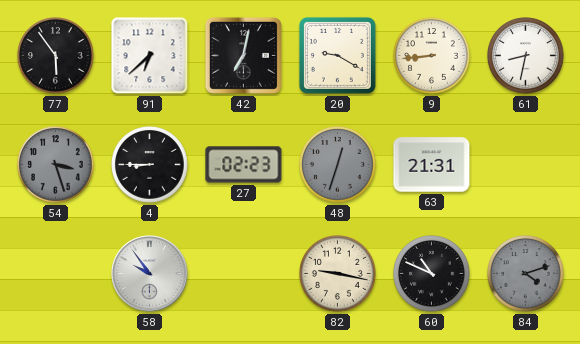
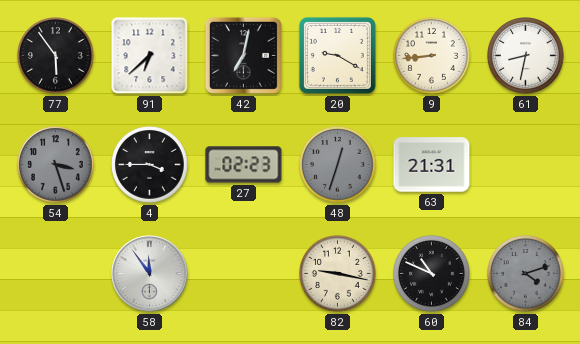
4: 8:45 -> 3:45 (150, 165)
58: 9:54 -> 11:54 (150, 274)
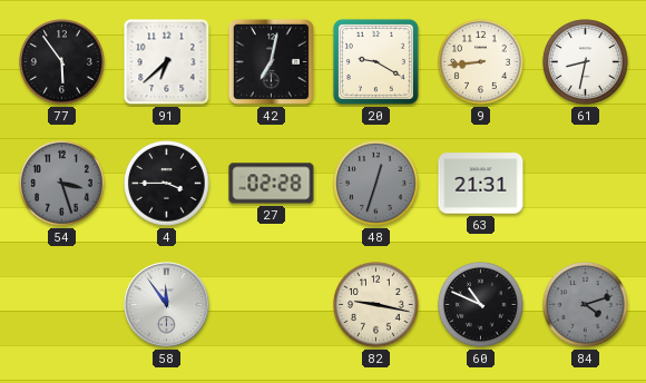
27: 02:23 -> 02:28 (272, 184)
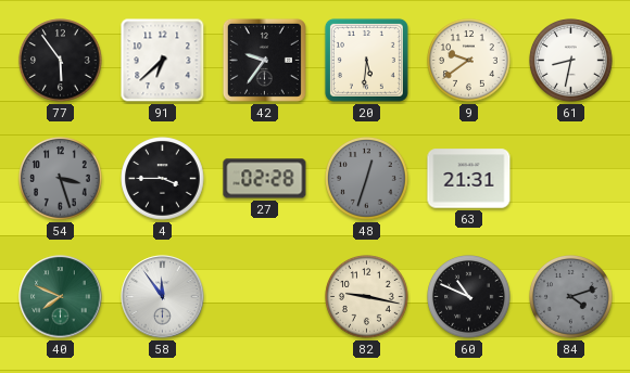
42: 7:02 -> 9:36 (264, 60)
20: 9:20 -> 5:31 (366, 60)
9: 8:44 -> 9:39 (469, 61)
40: none -> 7:49 (61, 297)
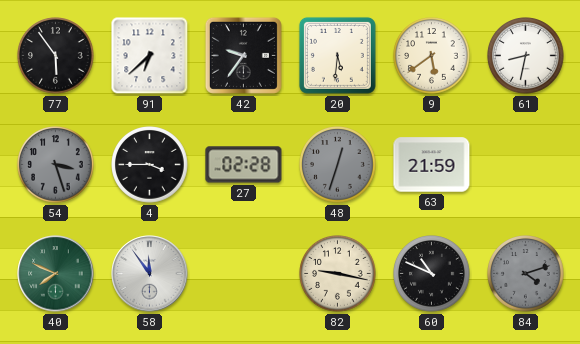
9: 9:39 -> 5:39 (432, 56)
63: 21:31 -> 21:59 (432, 165)
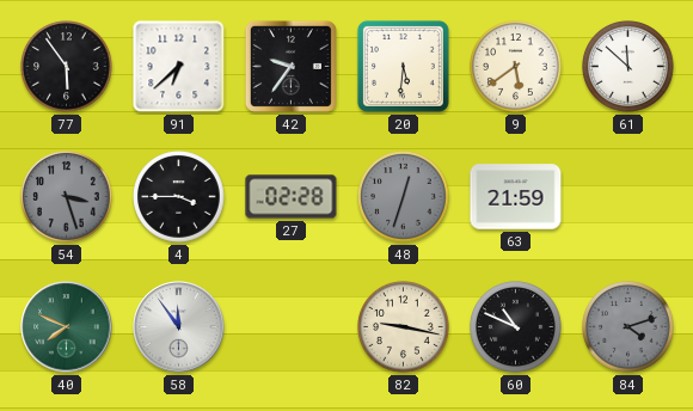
61: 8:32 -> 11:52 (628, 67)
